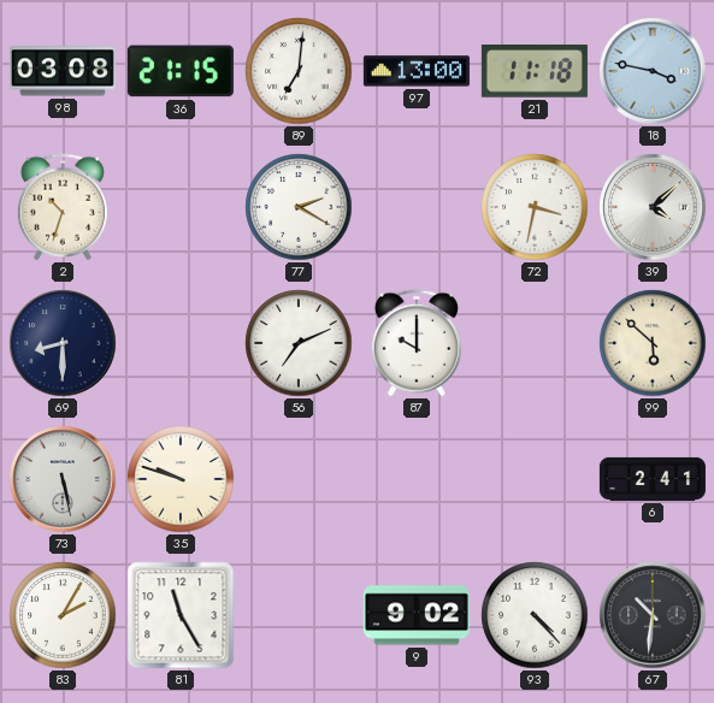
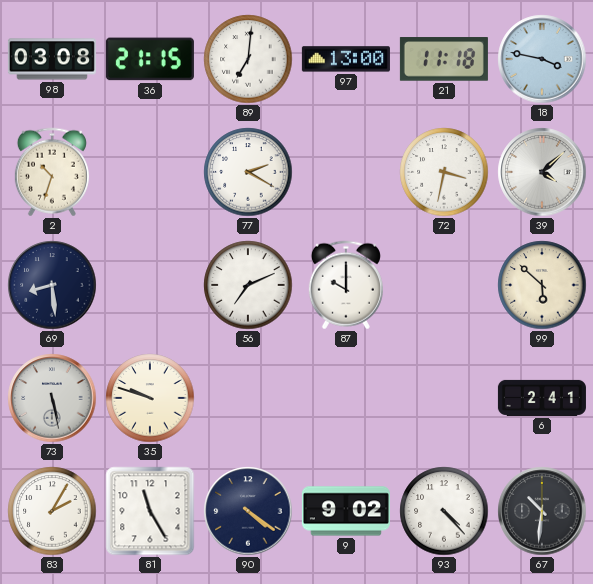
69: 8:30 -> 8:29 (52, 285)
90: none -> 4:21 (248, 511)
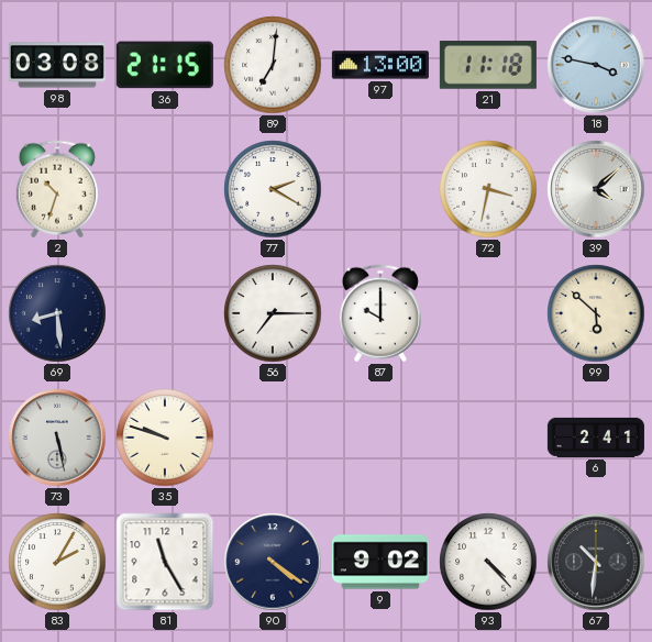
56: 7:11 -> 7:15 (273, 313)
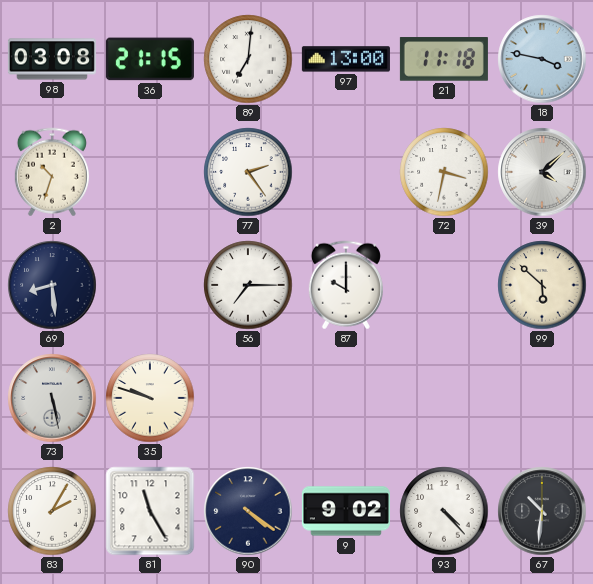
77: 2:20 -> 2:24 (248, 172)
6: 2:41 -> none (596, 438)
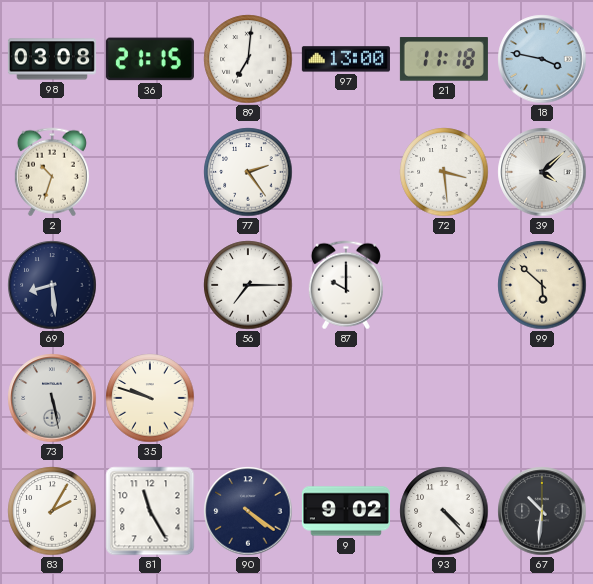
72: 3:32 -> 3:29 (444, 172)
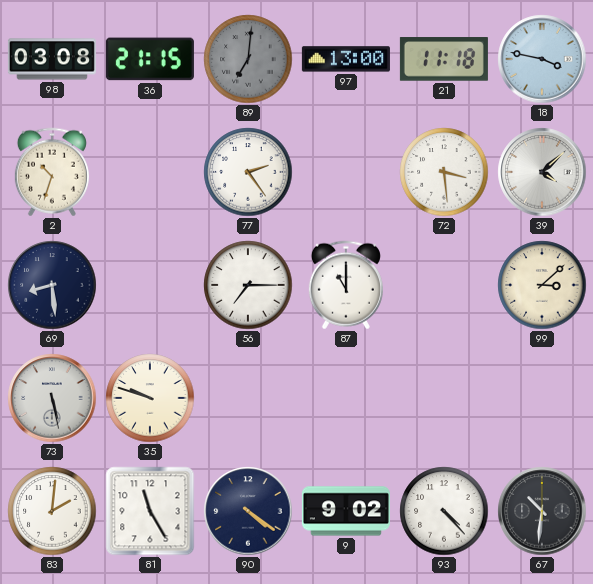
89 dial: white -> grey (248, 59)
87: 10:00 -> 11:00 (346, 285)
99: 5:52 -> 3:08 (542, 285)
83: 2:05 -> 2:01 (52, 511)
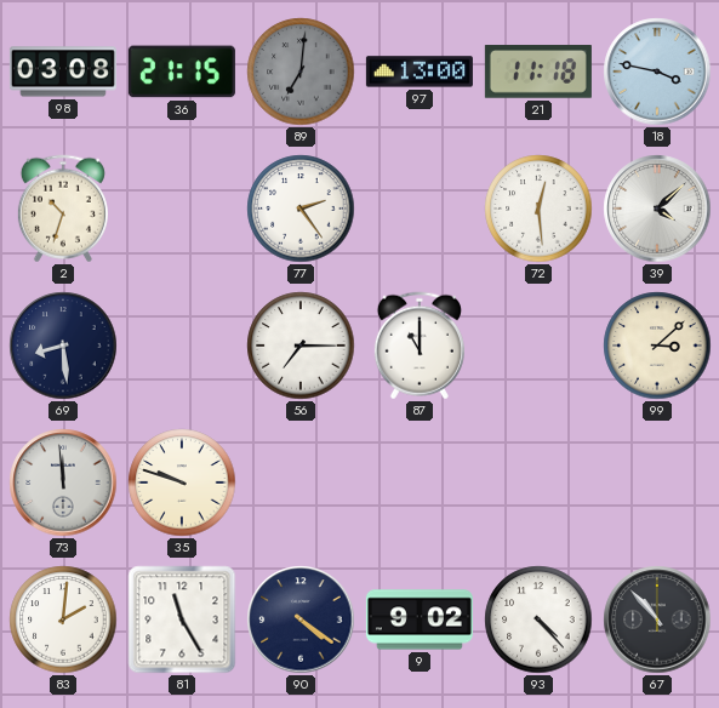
72: 3:29 -> 12:29 (538, 209)
73: 5:28 -> 11:59 (63, 483)
67: 10:31 -> 10:53 (657, 619)
